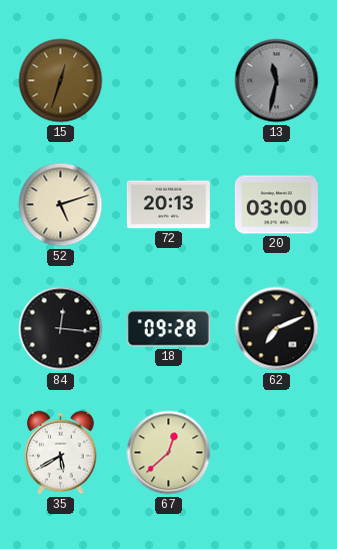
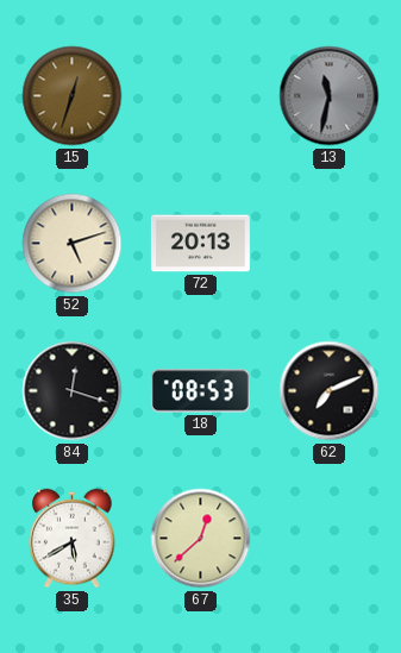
20: 03:00 -> none (276, 205)
84: 12:16 -> 12:18 (73, 391)
18: 09:28 -> 08:53 (200, 391)
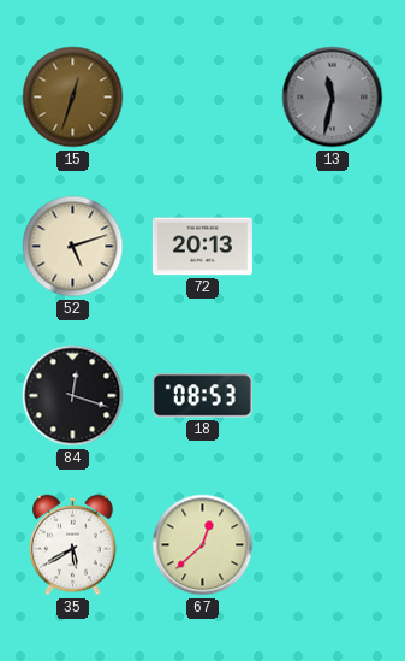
62: 7:11 -> none (330, 391)
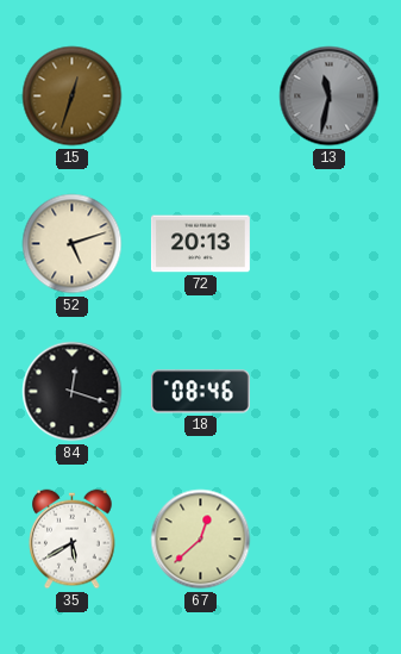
18: 08:53 -> 08:46 (200, 392)
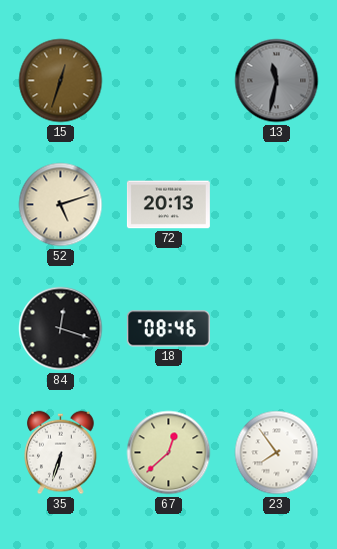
35: 5:40 -> 6:33 (61, 453)
23: none -> 7:54 (277, 453)
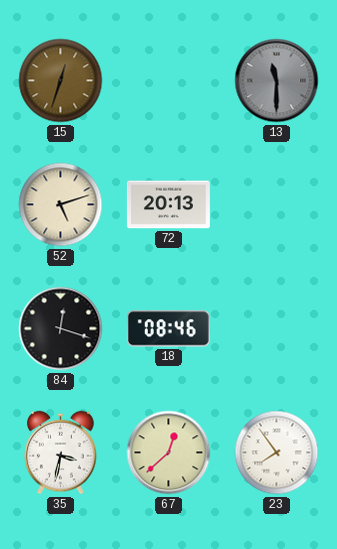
13: 11:32 -> 11:30 (277, 81)
35: 6:33 -> 3:32 (61, 453)
